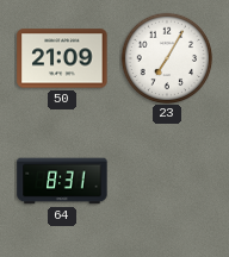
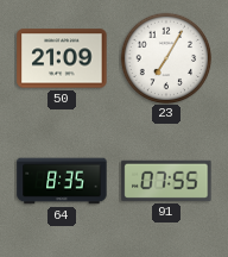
64: 8:31 -> 8:35 (62, 181)
91: none -> 07:55 (166, 181)
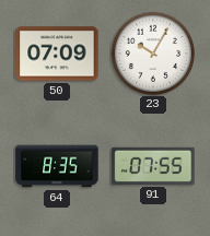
50: 21:09 -> 07:09 (57, 54)
23: 7:05 -> 10:05 (153, 54)
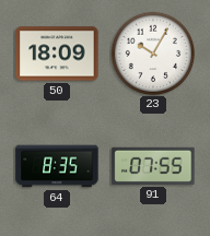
50: 07:09 -> 18:09 (57, 54)
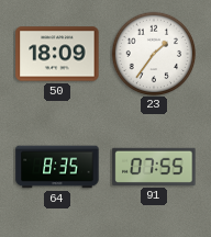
23: 10:05 -> 1:36 (154, 54)
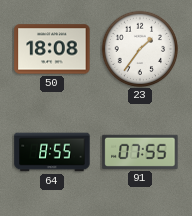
50: 18:09 -> 18:08 (52, 49)
64: 8:35 -> 8:55 (52, 152)
